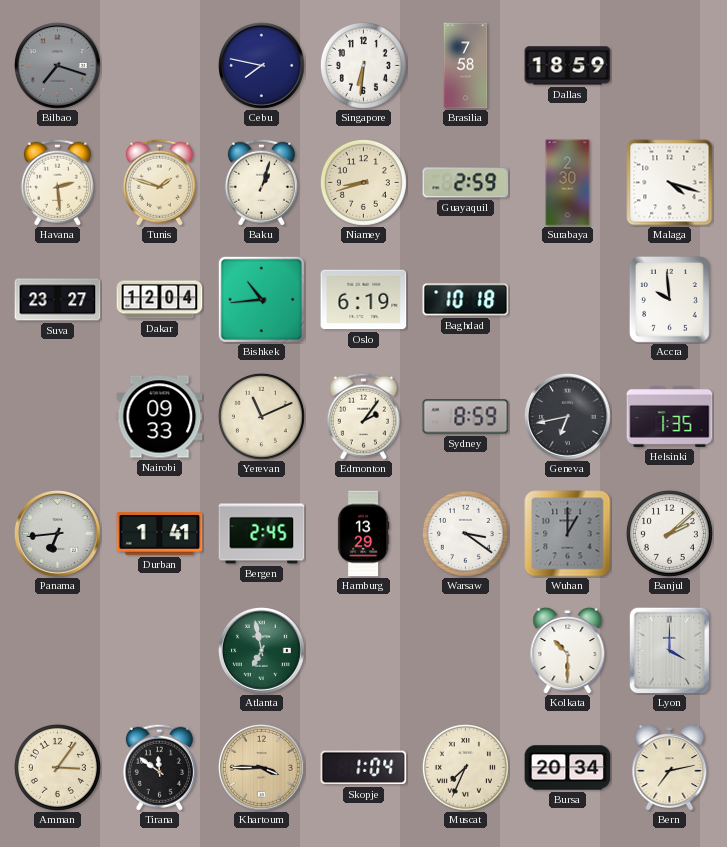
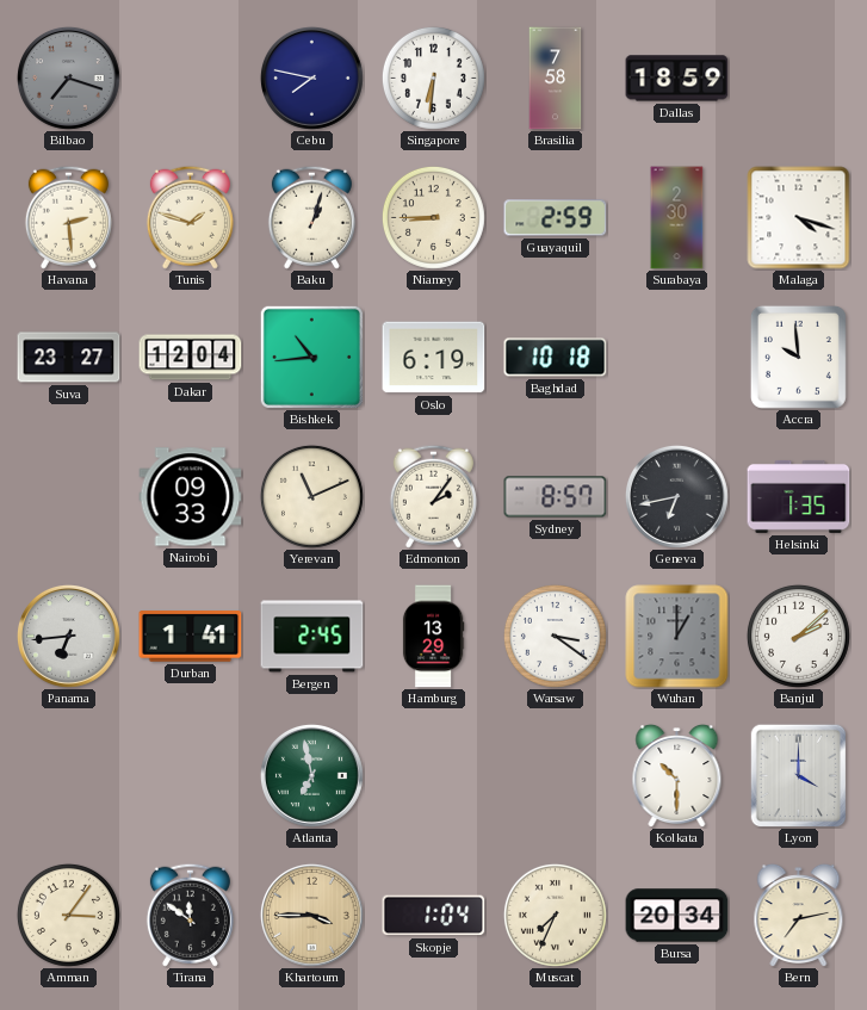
Niamey: 8:42 -> 8:45 (433, 217)
Sydney: 8:59 -> 8:57 (556, 497)
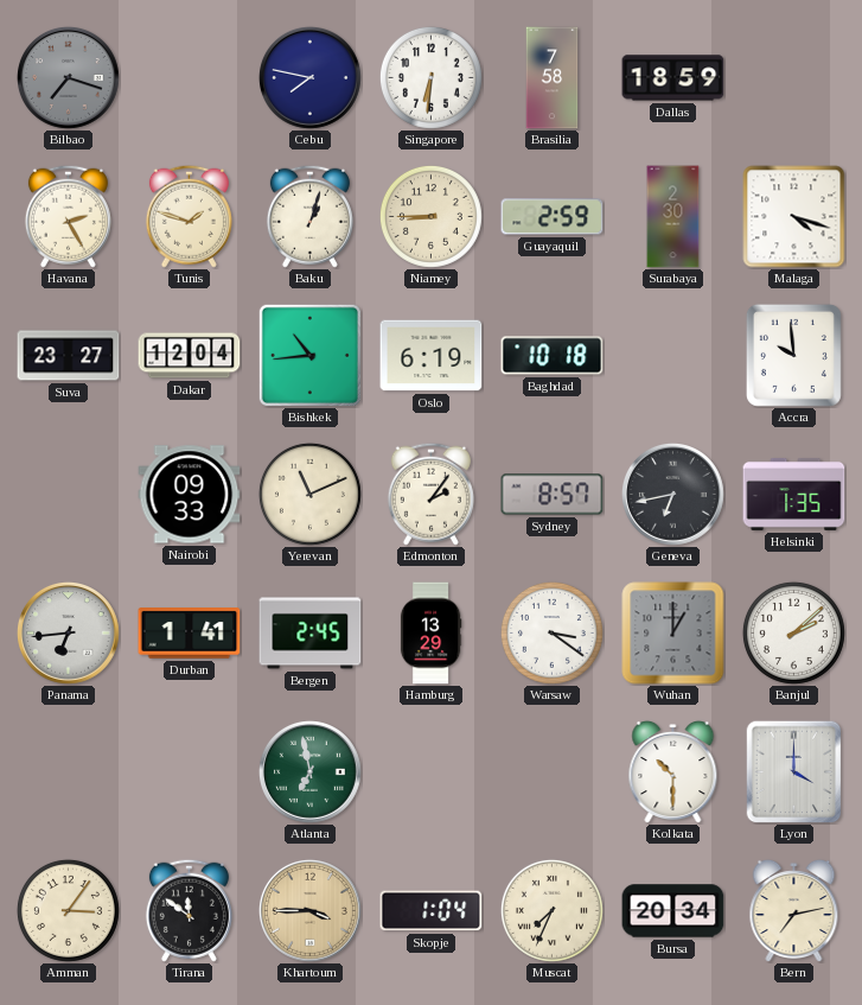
Havana: 2:29 -> 2:25 (68, 216)
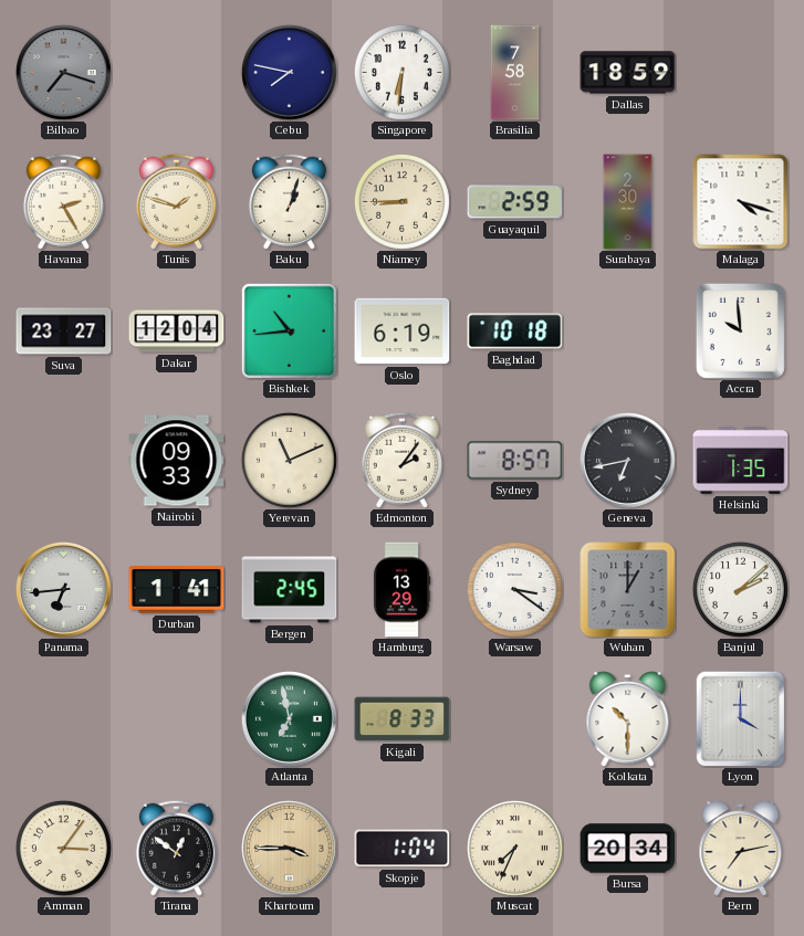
Kigali: none -> 8:33 (403, 719)
Tirana: 11:51 -> 12:51 (176, 848)
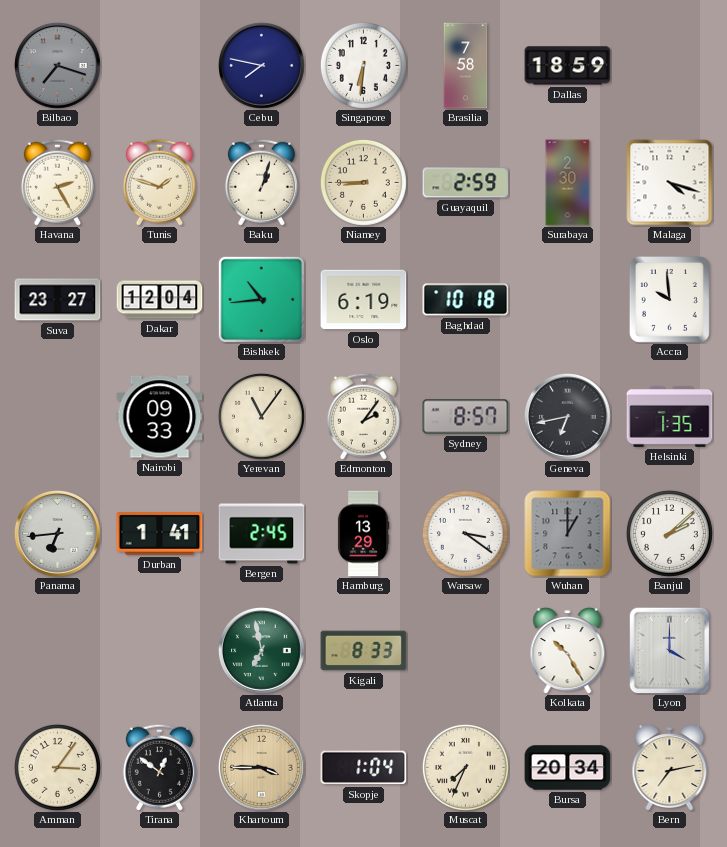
Yerevan: 11:11 -> 11:06 (261, 416)
Kolkata: 10:30 -> 10:25 (568, 650)
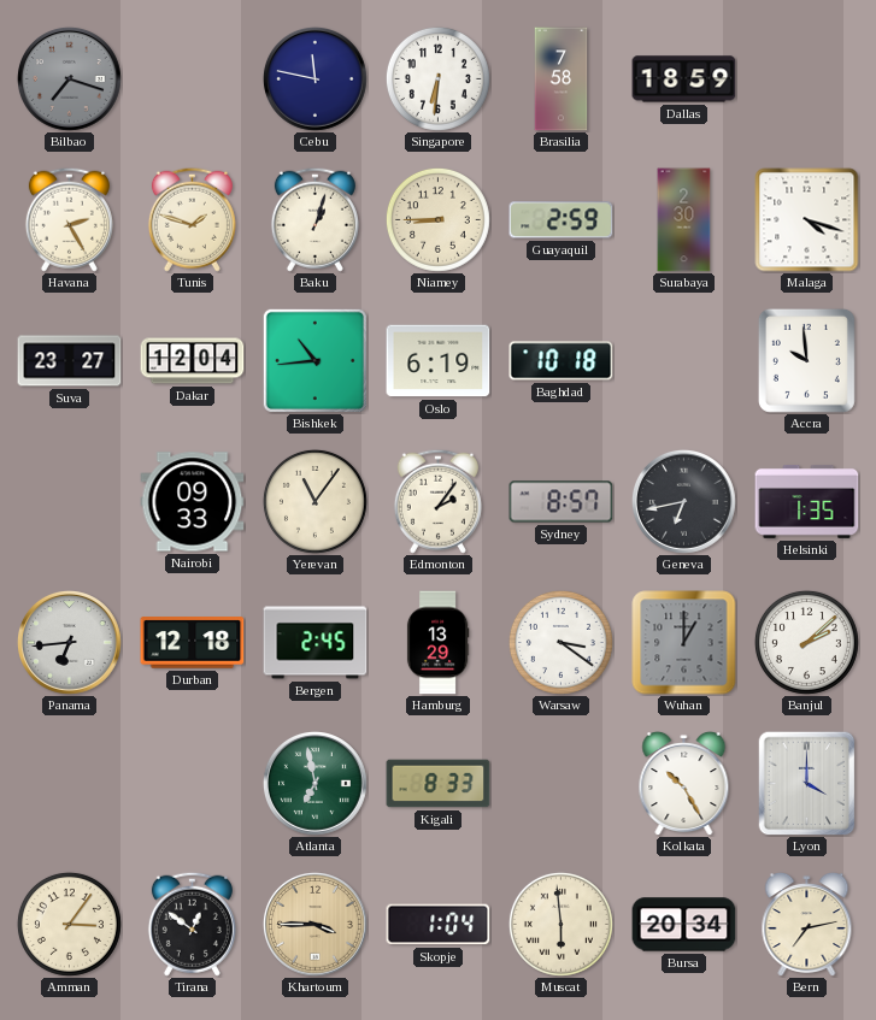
Cebu: 7:47 -> 11:47 (314, 78)
Durban: 1:41 -> 12:18 (193, 643)
Muscat: 7:34 -> 5:59 (560, 924)
